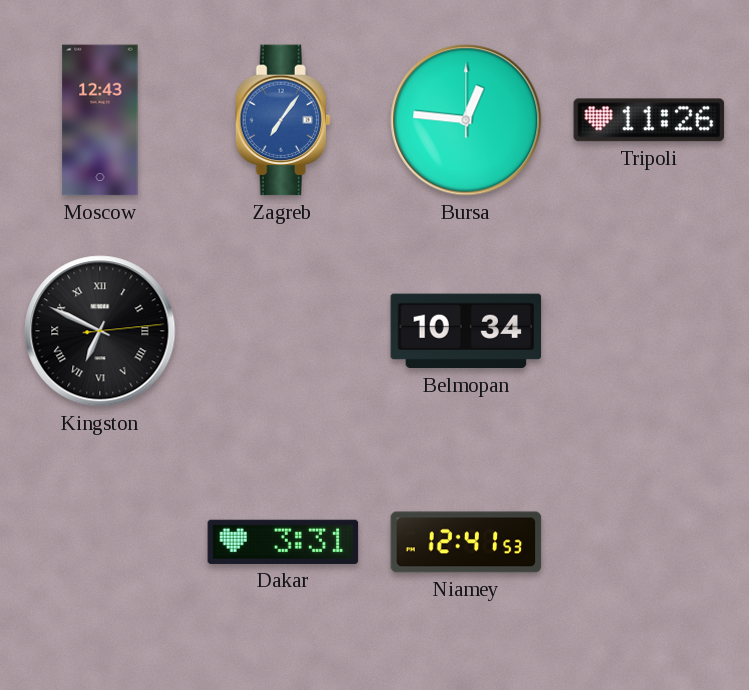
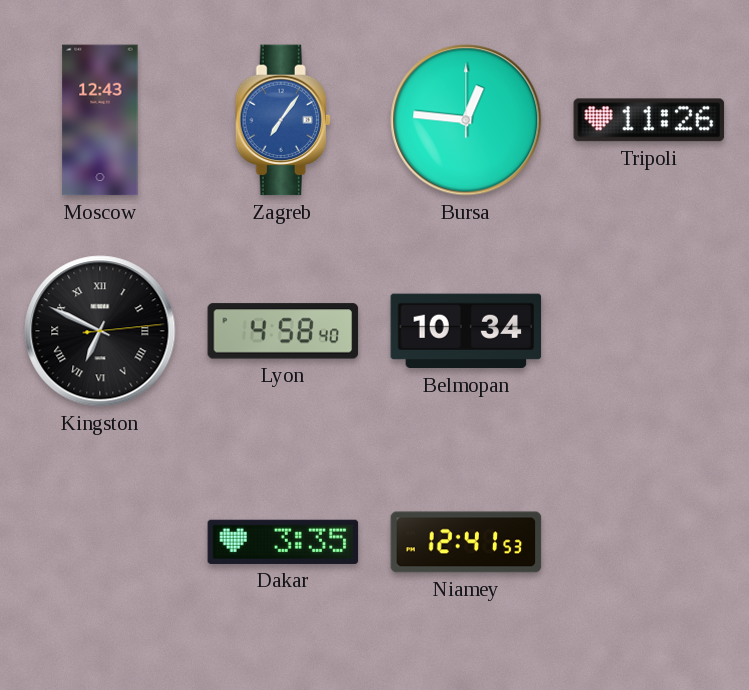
Lyon: none -> 4:58 (283, 331)
Dakar: 3:31 -> 3:35 (283, 542)
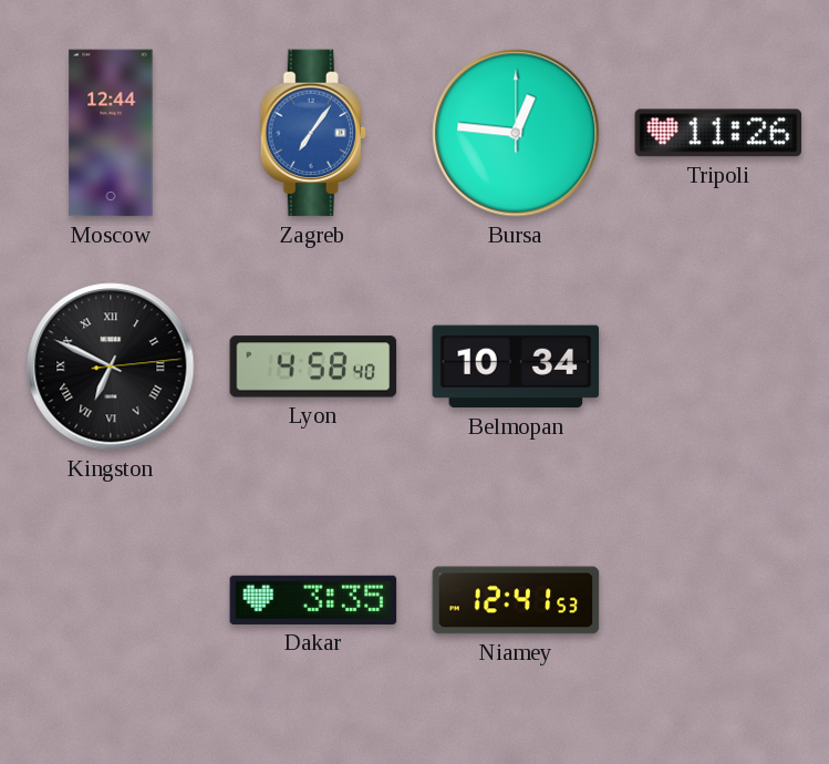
Moscow: 12:43 -> 12:44 (111, 133)
